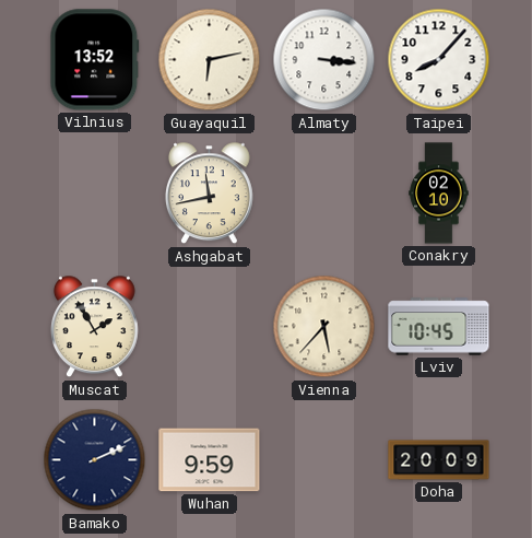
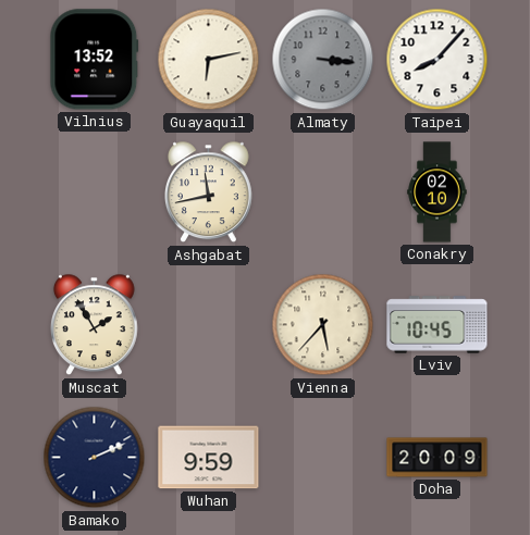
Almaty dial: white -> grey (323, 60)
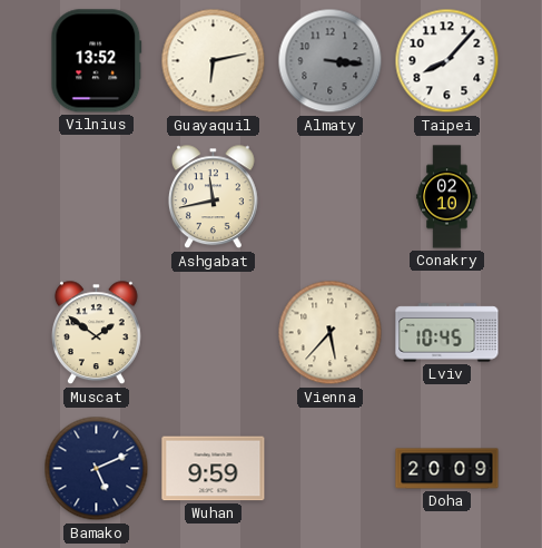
Muscat: 1:55 -> 1:51 (96, 333)
Bamako: 2:11 -> 5:11 (97, 469)
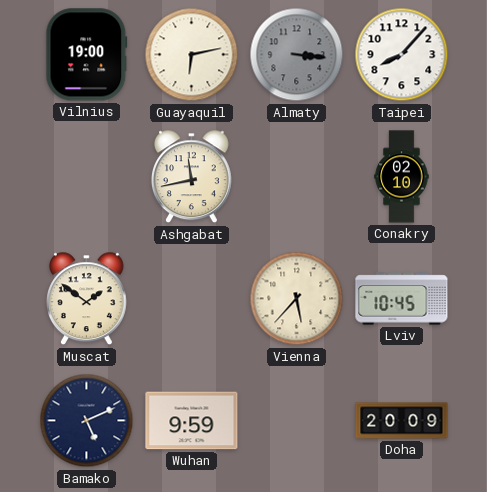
Vilnius: 13:52 -> 19:00 (87, 55)
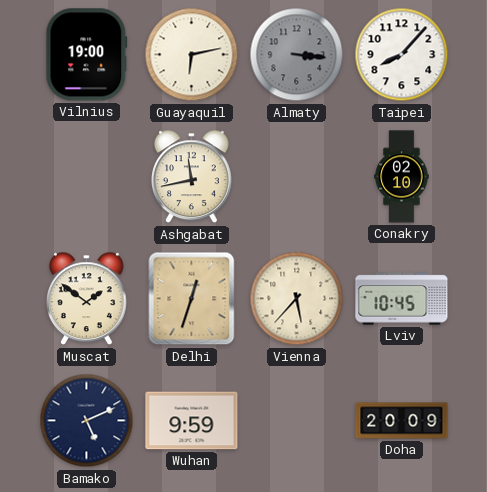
Delhi: none -> 12:33 (192, 299)
